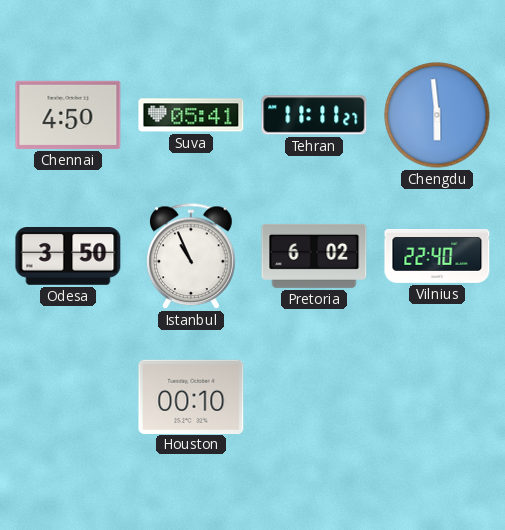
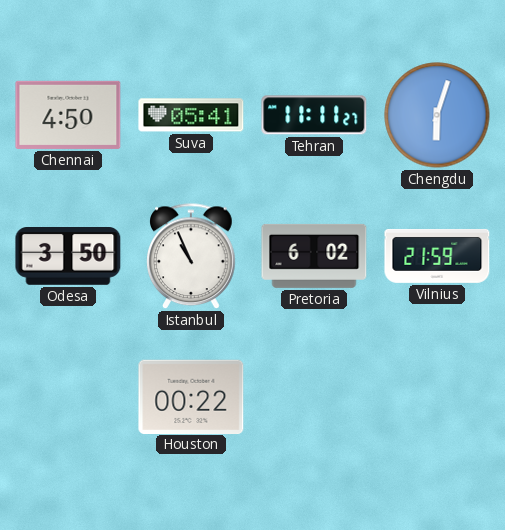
Chengdu: 5:59 -> 6:03 (437, 115)
Vilnius: 22:40 -> 21:59 (437, 257)
Houston: 00:10 -> 00:22 (191, 396)
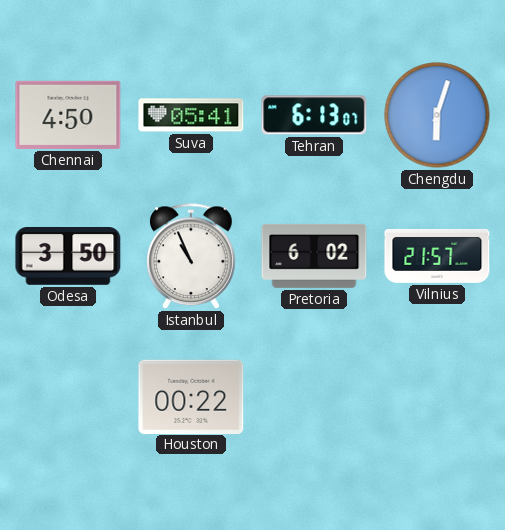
Tehran: 11:11 -> 6:13 (314, 115)
Vilnius: 21:59 -> 21:57 (437, 257)
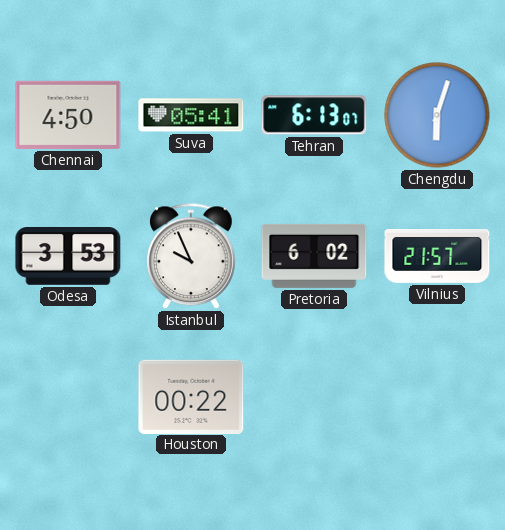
Odesa: 3:50 -> 3:53 (68, 257)
Istanbul: 10:56 -> 9:56 (191, 257)
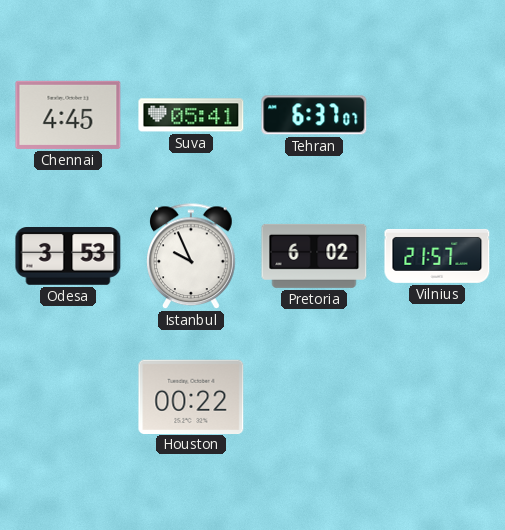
Chennai: 4:50 -> 4:45 (68, 115)
Tehran: 6:13 -> 6:37 (314, 115)
Chengdu: 6:03 -> none (437, 115)
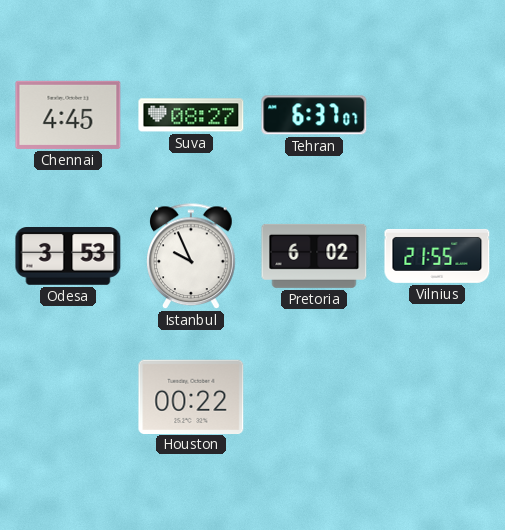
Suva: 05:41 -> 08:27 (191, 115)
Vilnius: 21:57 -> 21:55 (437, 257)
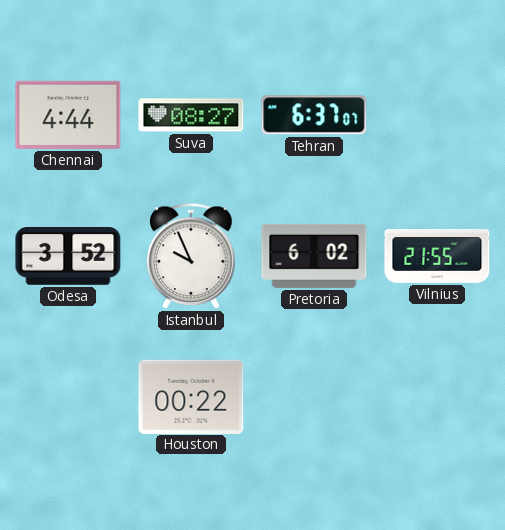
Chennai: 4:45 -> 4:44 (68, 115)
Odesa: 3:53 -> 3:52 (68, 257)
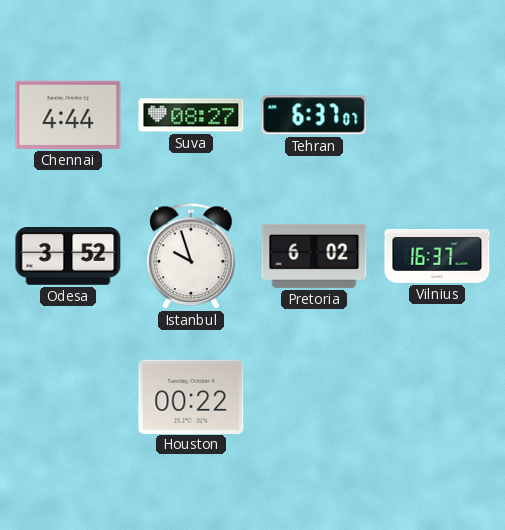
Istanbul: 9:56 -> 9:57 (191, 257)
Vilnius: 21:55 -> 16:37 (437, 257)
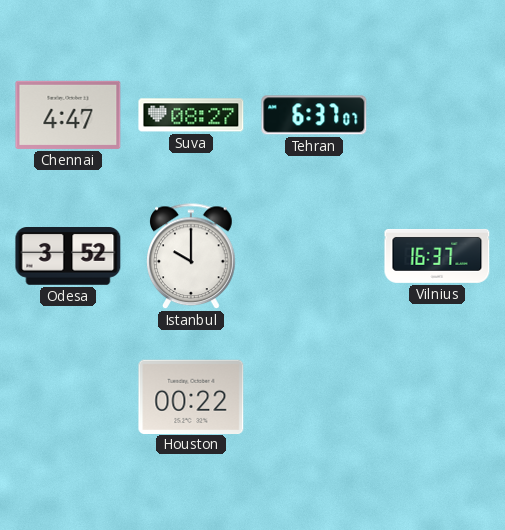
Chennai: 4:44 -> 4:47 (68, 115)
Istanbul: 9:57 -> 10:00 (191, 257)
Pretoria: 6:02 -> none (314, 256)
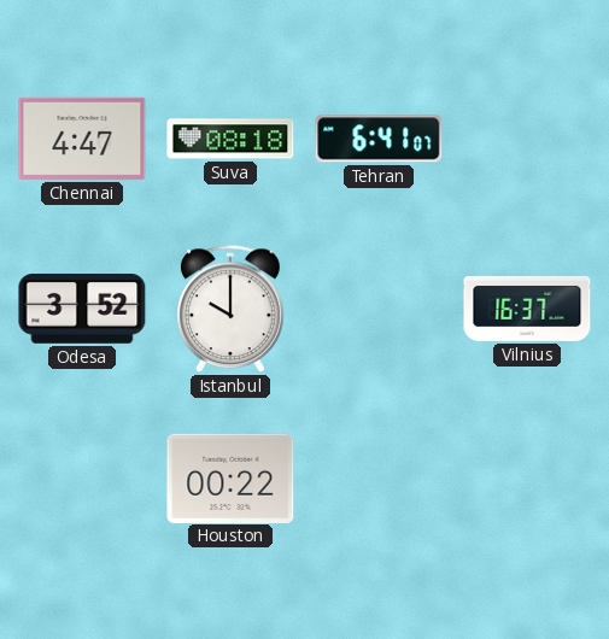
Suva: 08:27 -> 08:18 (230, 139)
Tehran: 6:37 -> 6:41 (379, 139)
